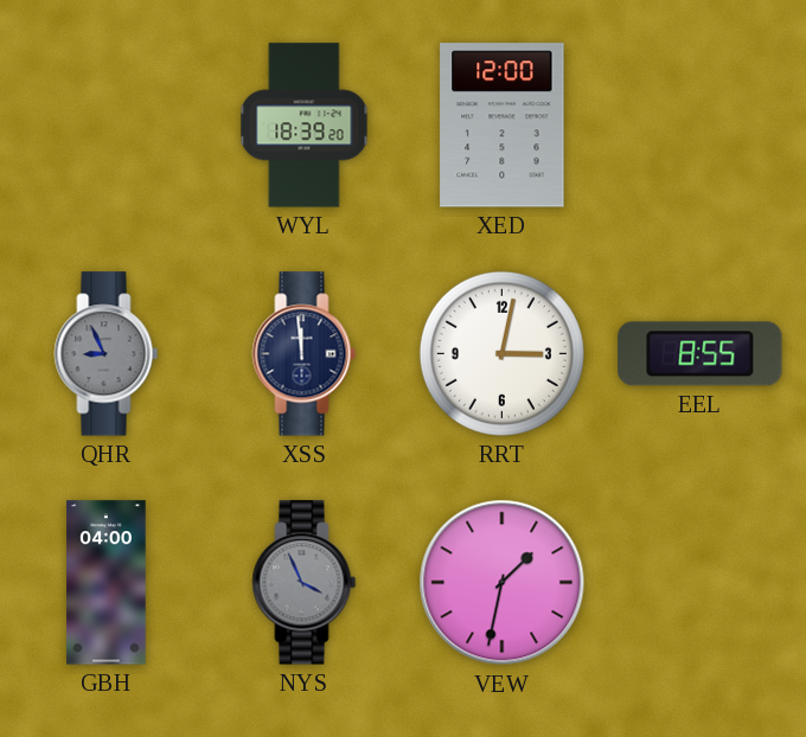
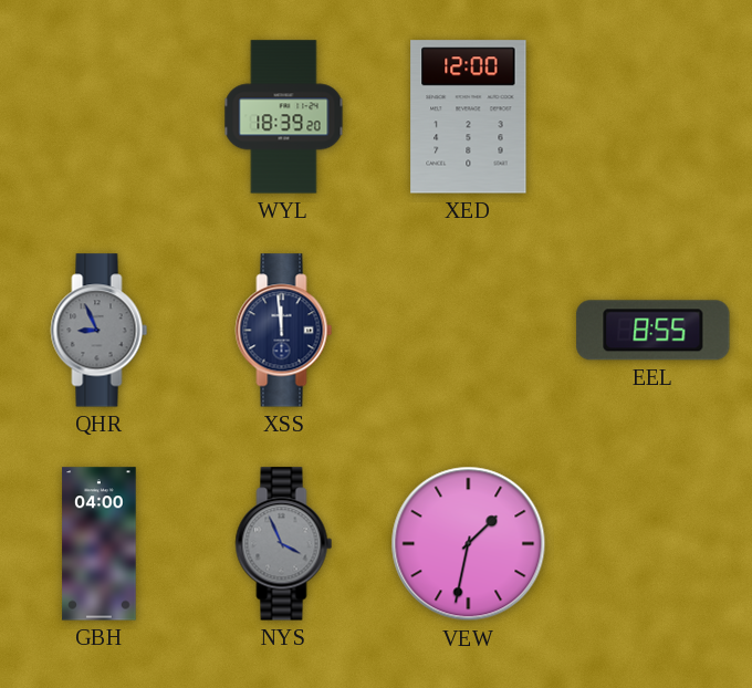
RRT: 3:02 -> none (501, 353)
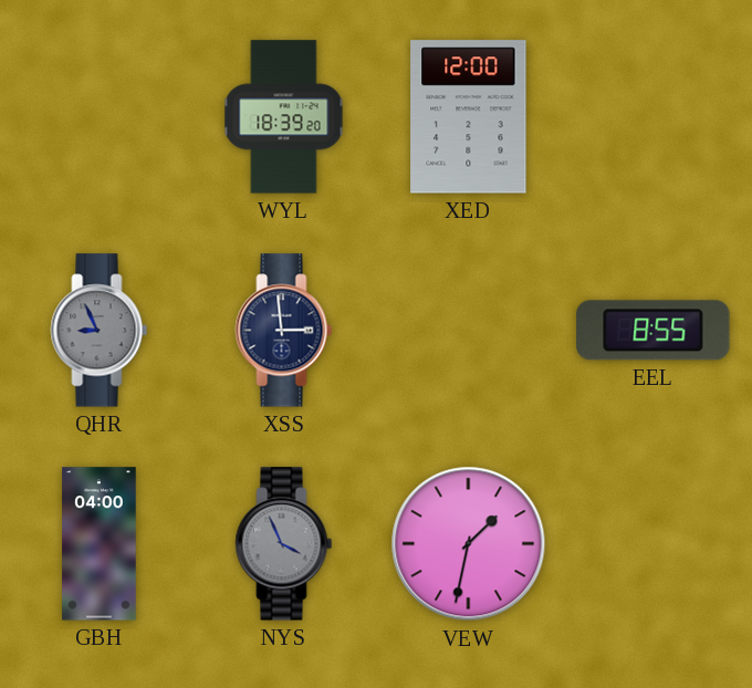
XSS: 11:59 -> 2:59 (284, 331)
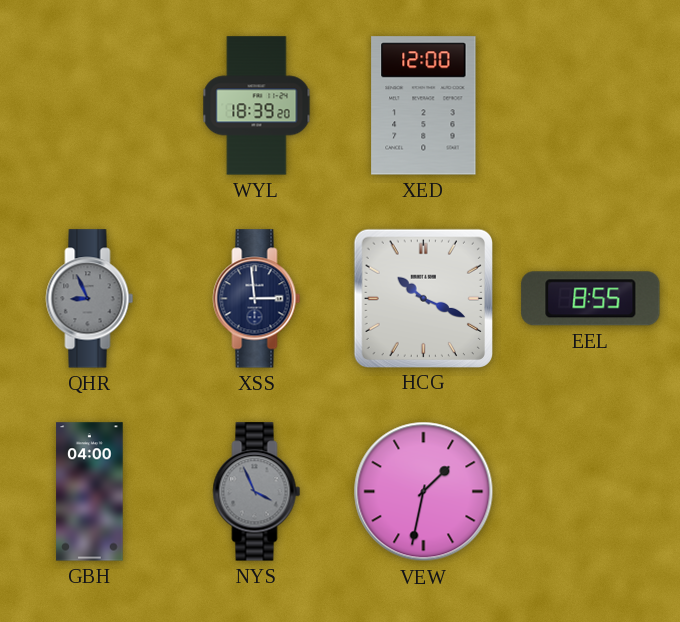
HCG: none -> 10:19 (423, 298)
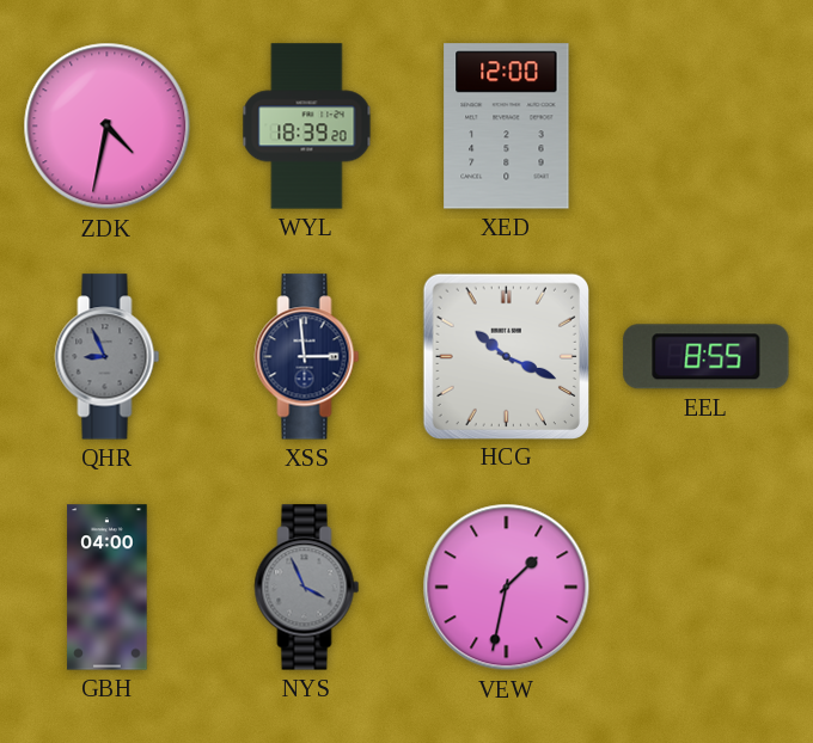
ZDK: none -> 4:32 (108, 127)
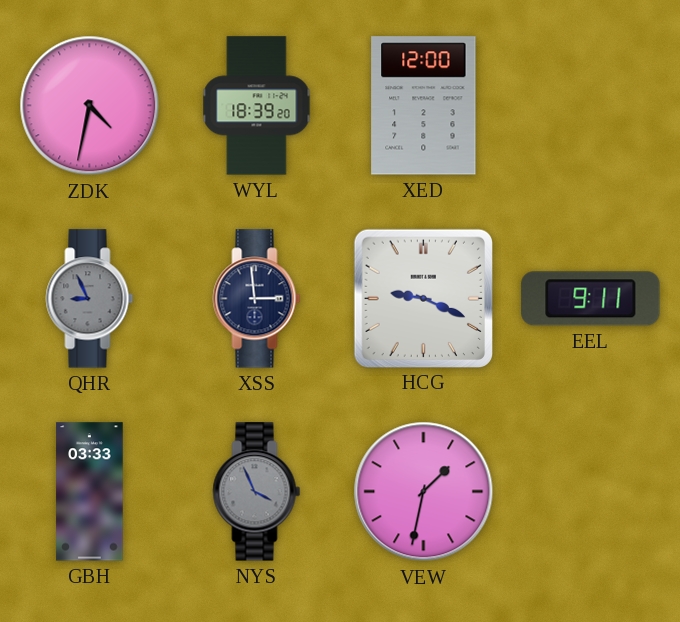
HCG: 10:19 -> 9:19 (423, 298)
EEL: 8:55 -> 9:11 (591, 299)
GBH: 04:00 -> 03:33 (90, 492)
